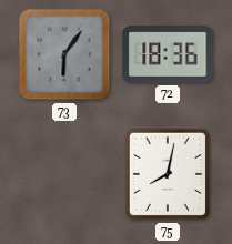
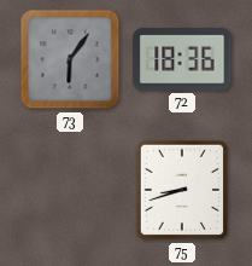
75: 8:02 -> 8:42 (182, 190)
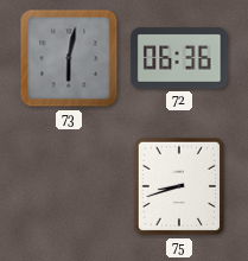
73: 6:06 -> 6:02 (69, 58)
72: 18:36 -> 06:36 (179, 58)
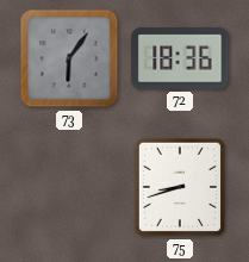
73: 6:02 -> 6:06 (69, 58)
72: 06:36 -> 18:36 (180, 58)
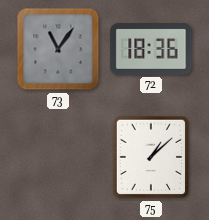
73: 6:06 -> 11:06 (58, 49)
75: 8:42 -> 1:08 (151, 157)
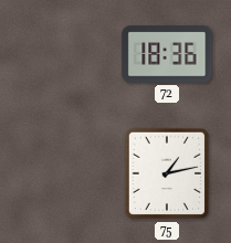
73: 11:06 -> none (58, 49)
75: 1:08 -> 1:13 (167, 173)
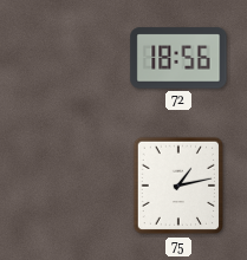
72: 18:36 -> 18:56 (178, 58)
